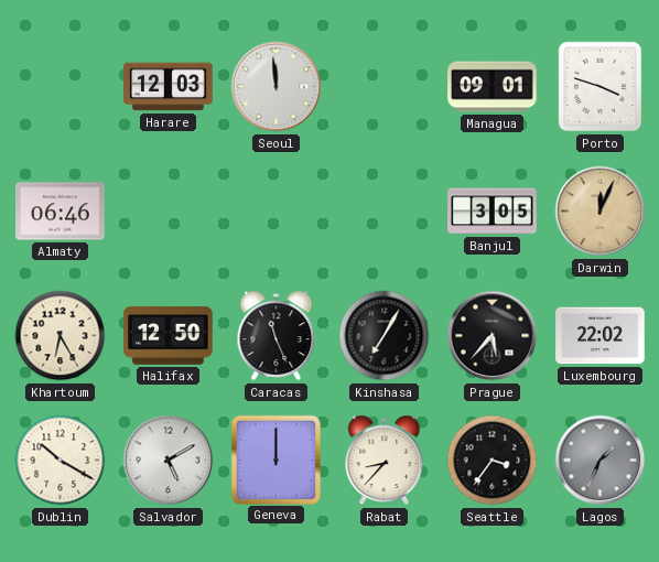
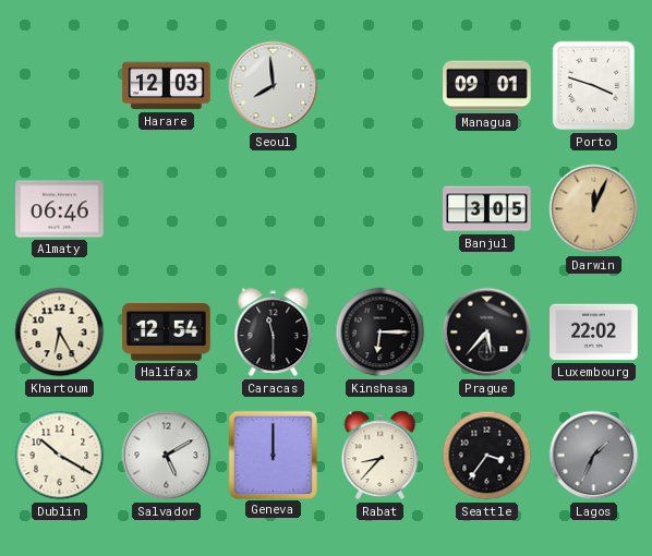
Seoul: 11:59 -> 7:59 (274, 86)
Halifax: 12:50 -> 12:54 (167, 331)
Caracas: 11:26 -> 11:30 (274, 333)
Kinshasa: 7:05 -> 6:15 (381, 333)
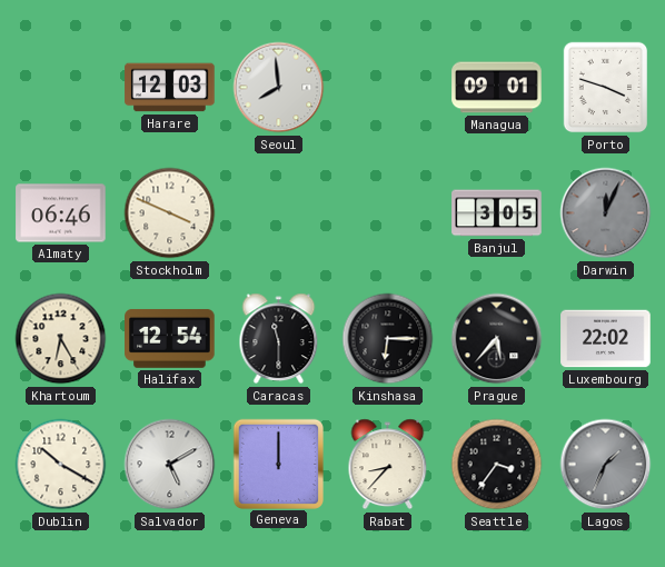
Stockholm: none -> 3:49 (170, 213)
Darwin dial: champagne -> grey (606, 213)
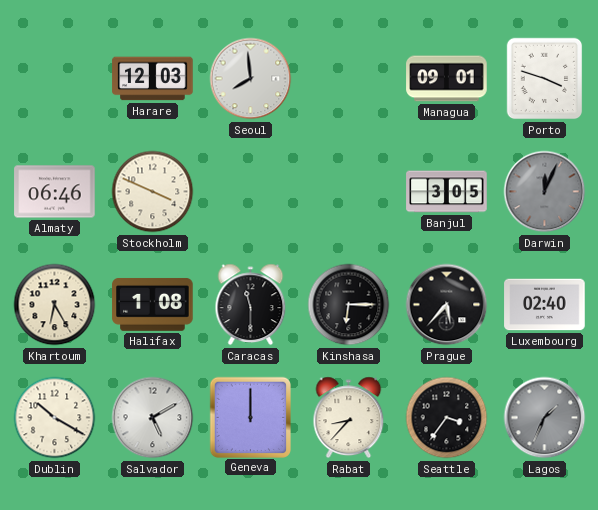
Halifax: 12:54 -> 1:08 (153, 304)
Luxembourg: 22:02 -> 02:40 (545, 305)
